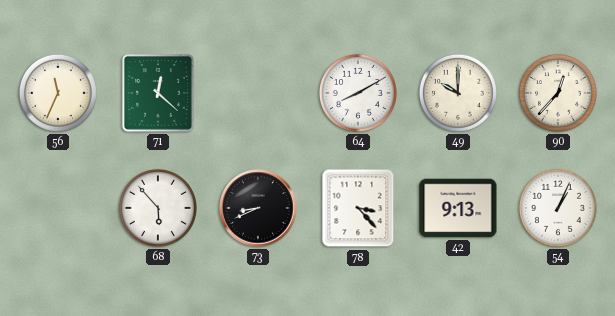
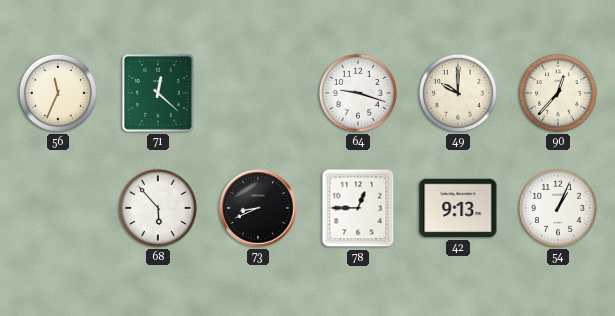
64: 8:10 -> 9:18 (358, 93)
78: 3:23 -> 12:45 (358, 208)
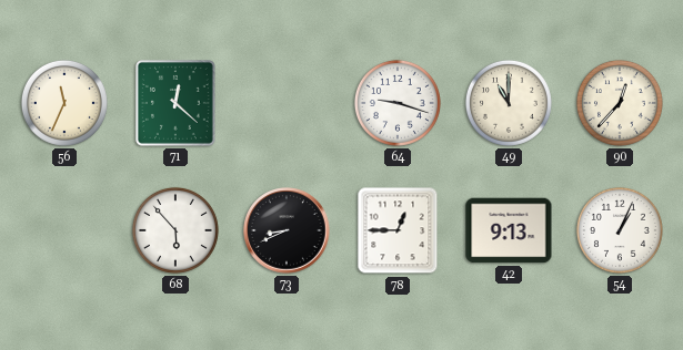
49: 10:00 -> 11:00 (509, 103)
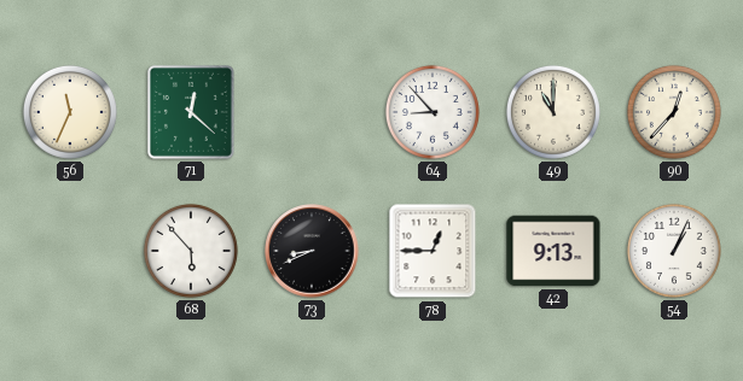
64: 9:18 -> 8:53 (433, 112)
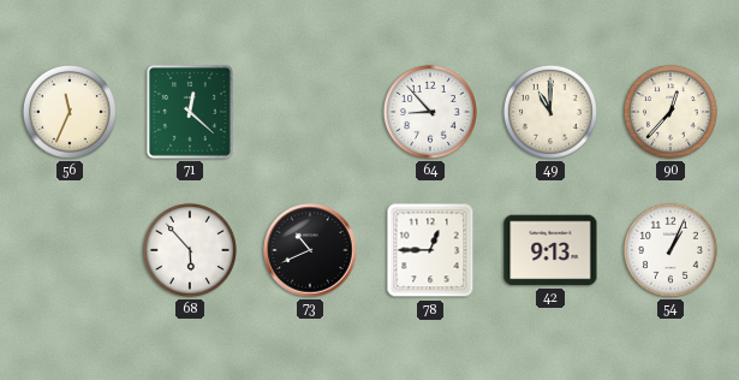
73: 8:41 -> 10:41 (310, 250)
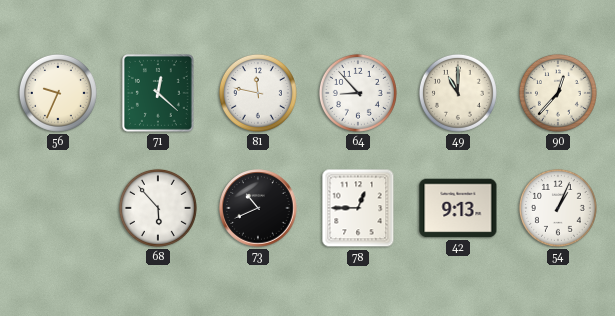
56: 11:34 -> 9:34 (58, 93)
81: none -> 11:47 (258, 93)
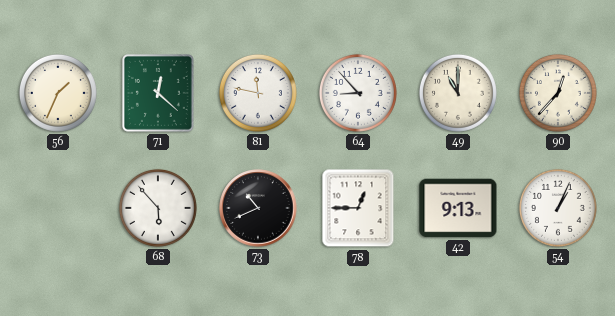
56: 9:34 -> 1:34 (58, 93)
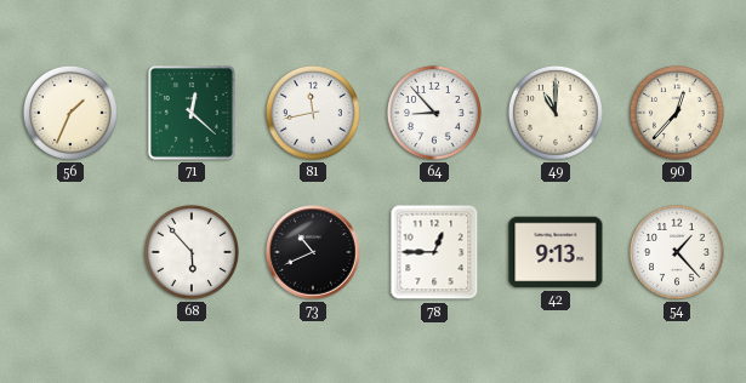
81: 11:47 -> 11:43 (313, 113)
54: 1:04 -> 1:23 (677, 252)
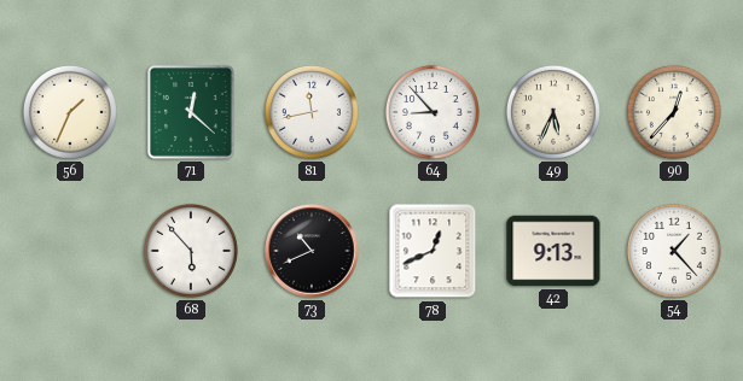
49: 11:00 -> 5:34 (553, 112)
78: 12:45 -> 12:41 (433, 251)
